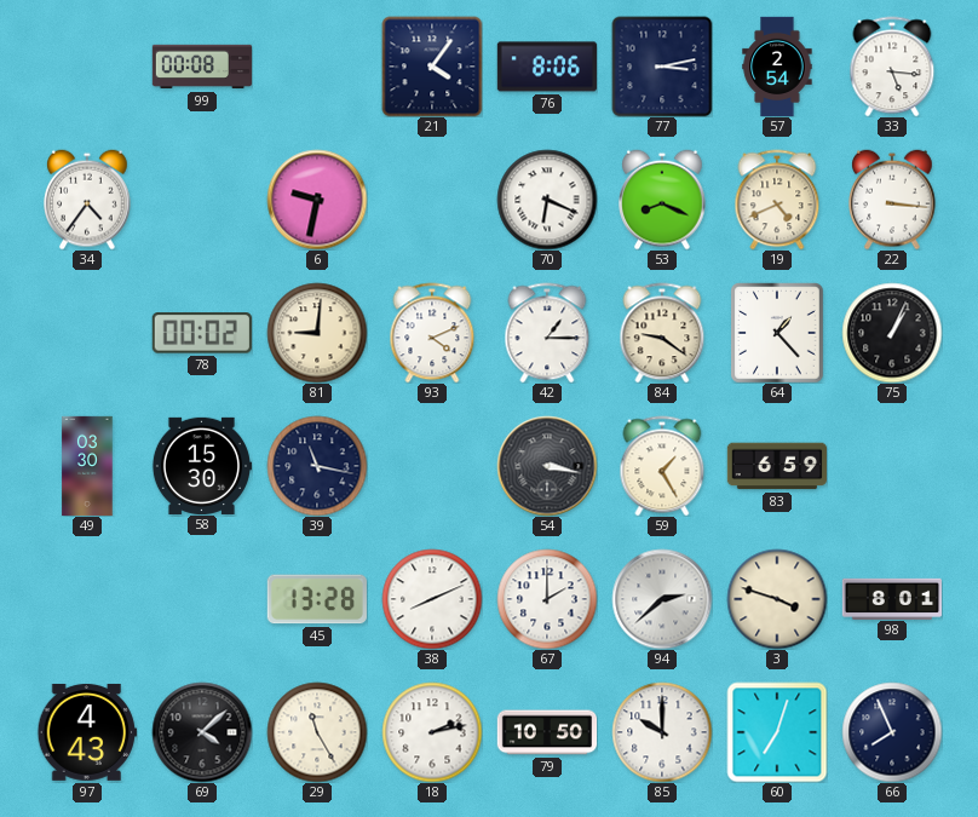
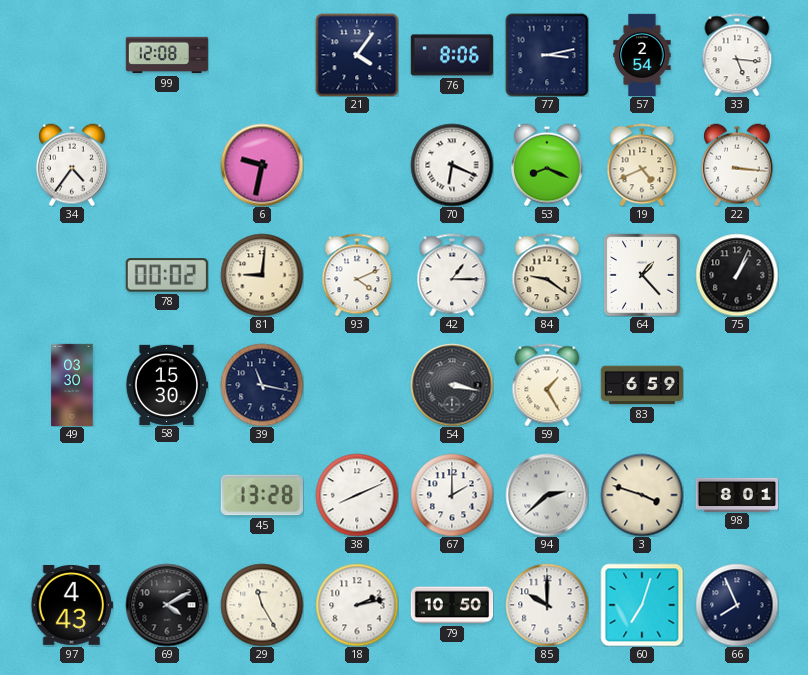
99: 00:08 -> 12:08 (167, 55)
69: 4:08 -> 4:10 (167, 605)
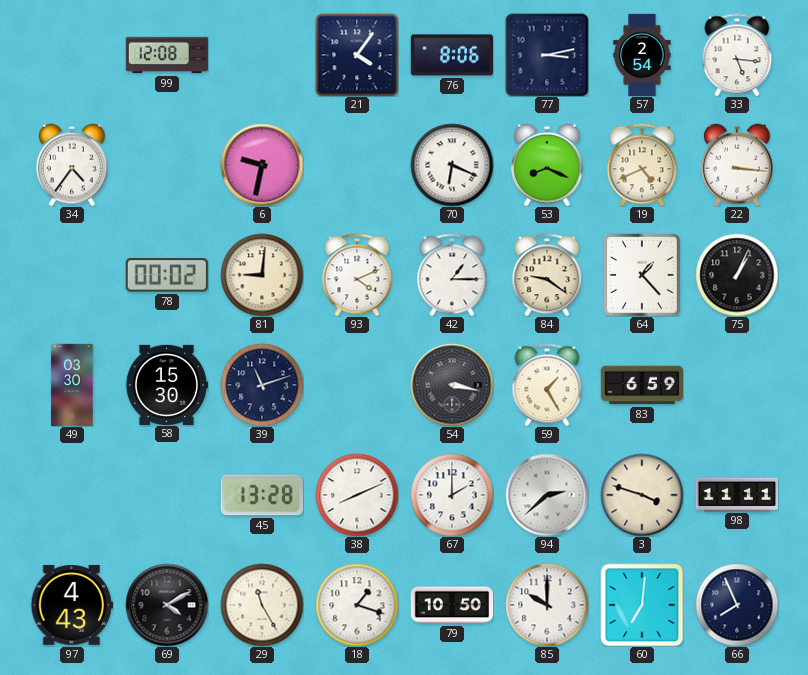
39: 11:17 -> 11:12 (262, 385)
98: 8:01 -> 11:11 (736, 494)
18: 2:13 -> 1:18 (357, 605)
60: 7:03 -> 7:01 (642, 605)
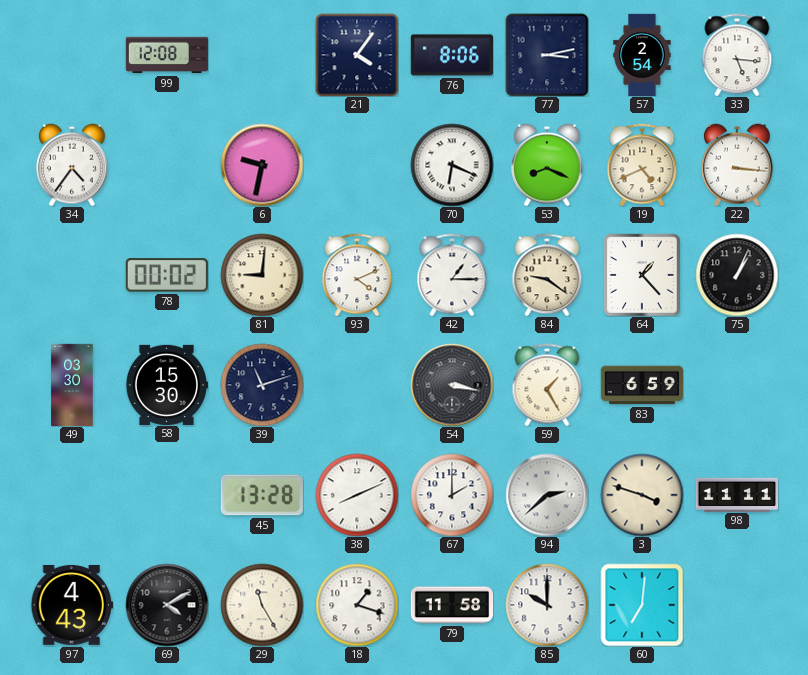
79: 10:50 -> 11:58 (452, 605)
66: 7:56 -> none (737, 605)
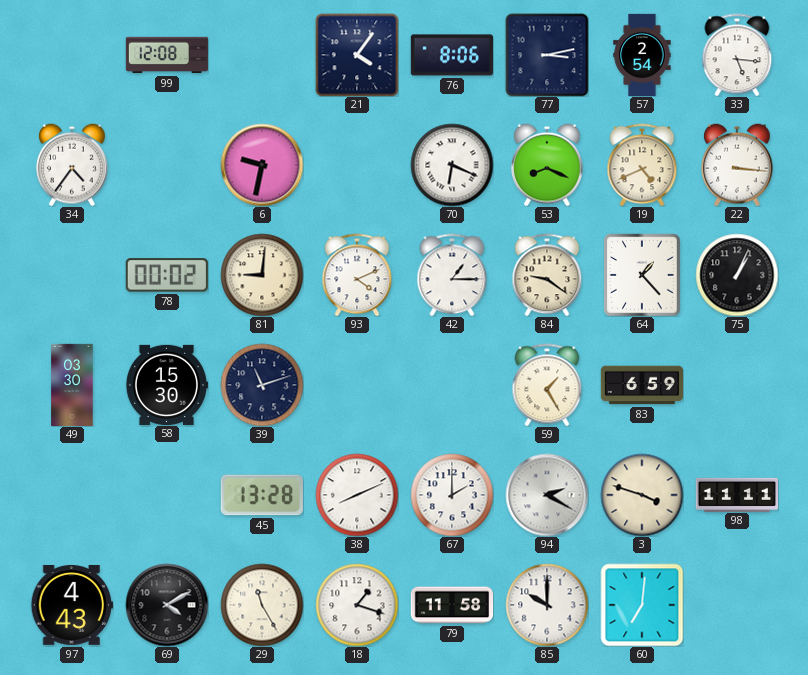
54: 3:17 -> none (452, 385)
94: 2:38 -> 2:20 (547, 495)
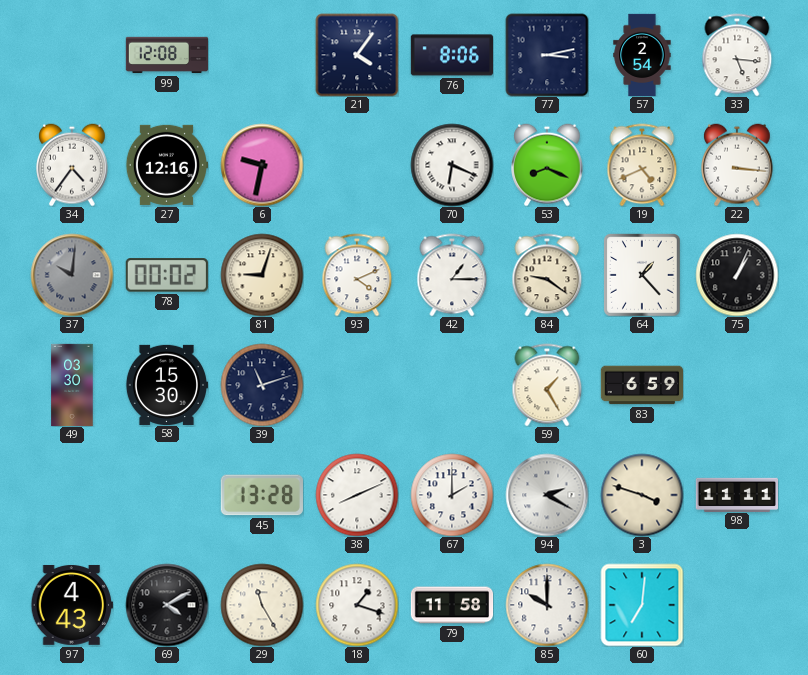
27: none -> 12:16 (166, 165)
37: none -> 10:01 (72, 275)
81: 9:01 -> 9:03 (262, 275)
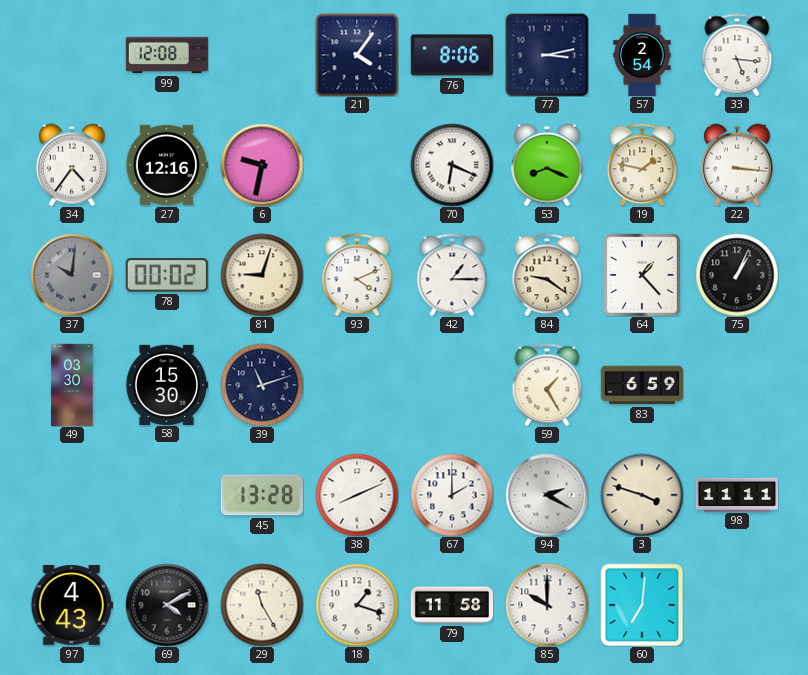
19: 4:41 -> 1:47 (642, 165)
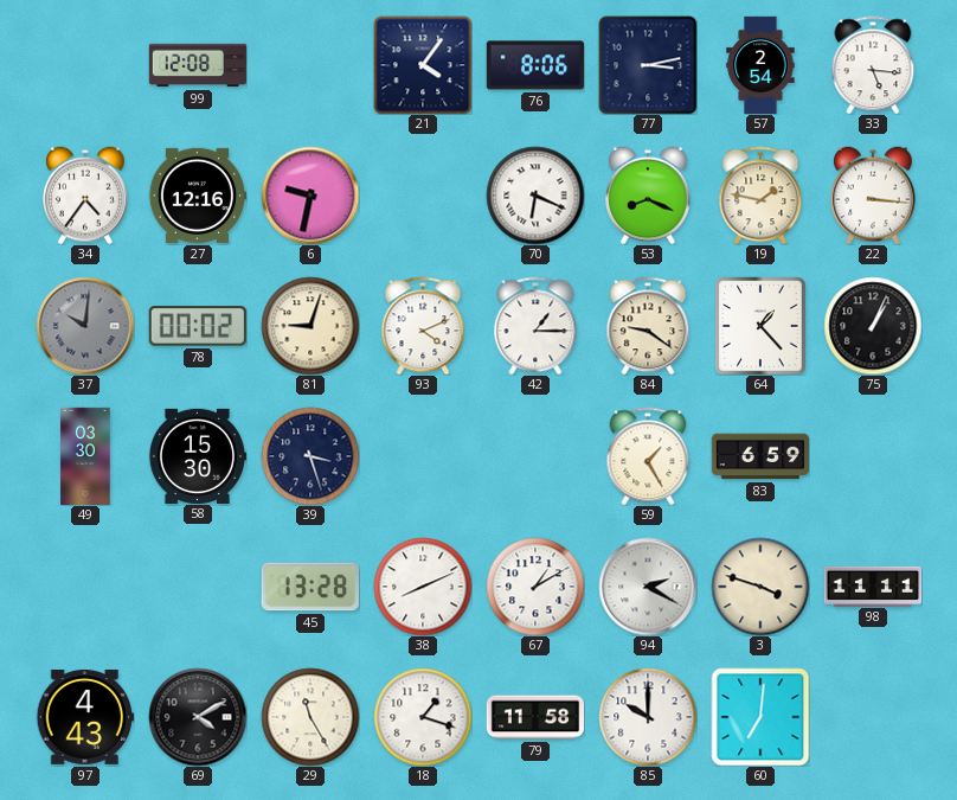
39: 11:12 -> 3:27 (310, 456)
67: 2:00 -> 1:10 (535, 587)
